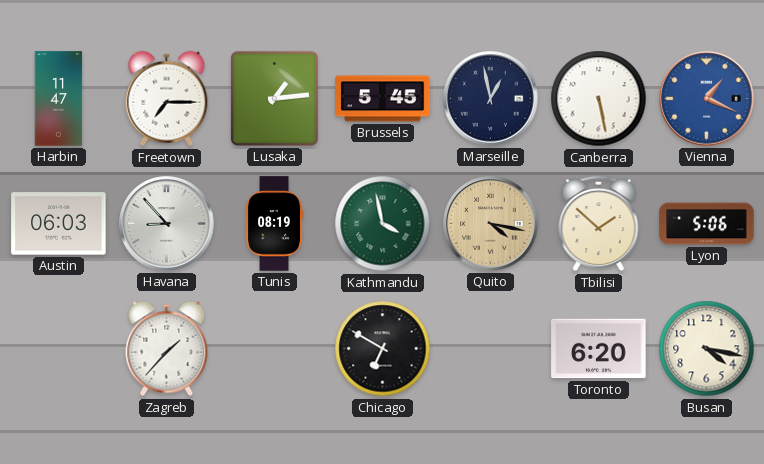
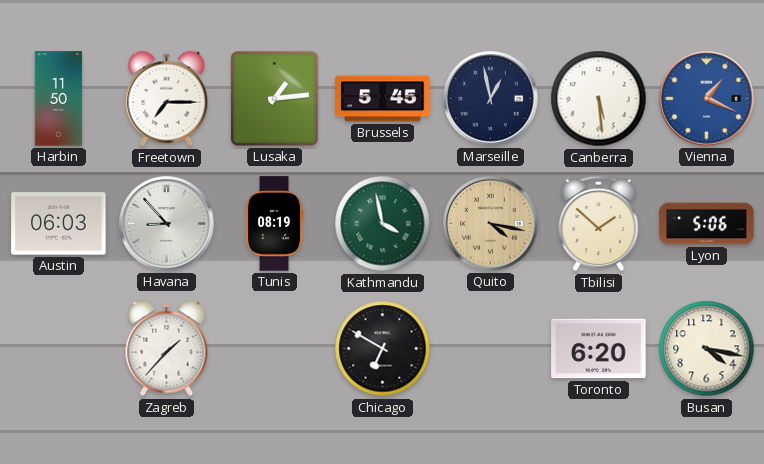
Harbin: 11:47 -> 11:50 (59, 99)
Canberra: 5:28 -> 5:29 (599, 99)
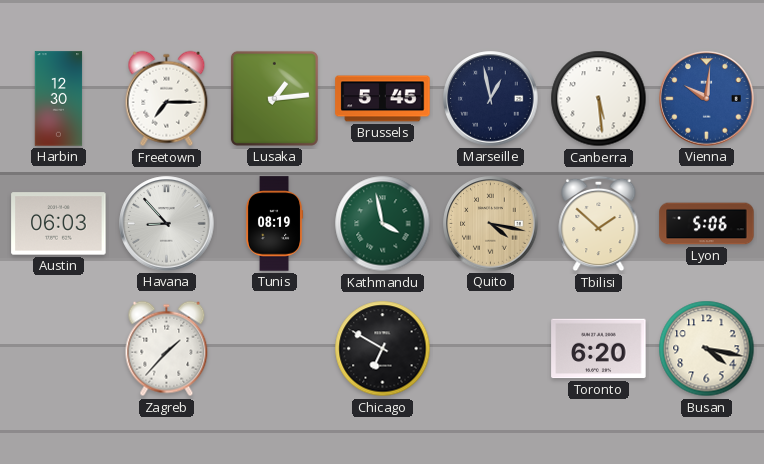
Harbin: 11:50 -> 12:30 (59, 99)
Vienna: 1:19 -> 10:01 (707, 99)
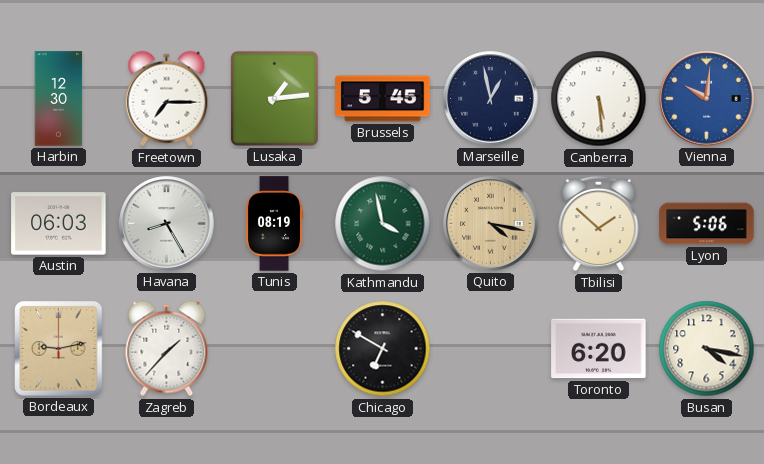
Havana: 8:53 -> 8:25 (167, 224)
Bordeaux: none -> 9:13 (59, 349)
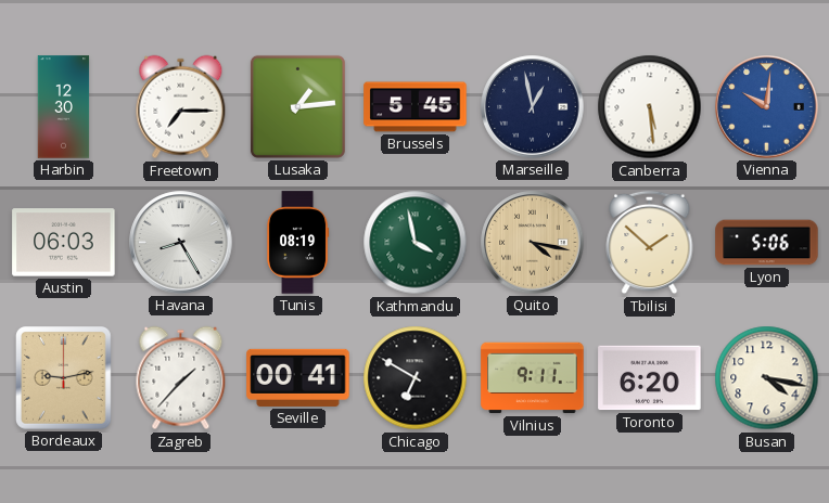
Seville: none -> 00:41 (298, 377)
Vilnius: none -> 9:11 (533, 378)
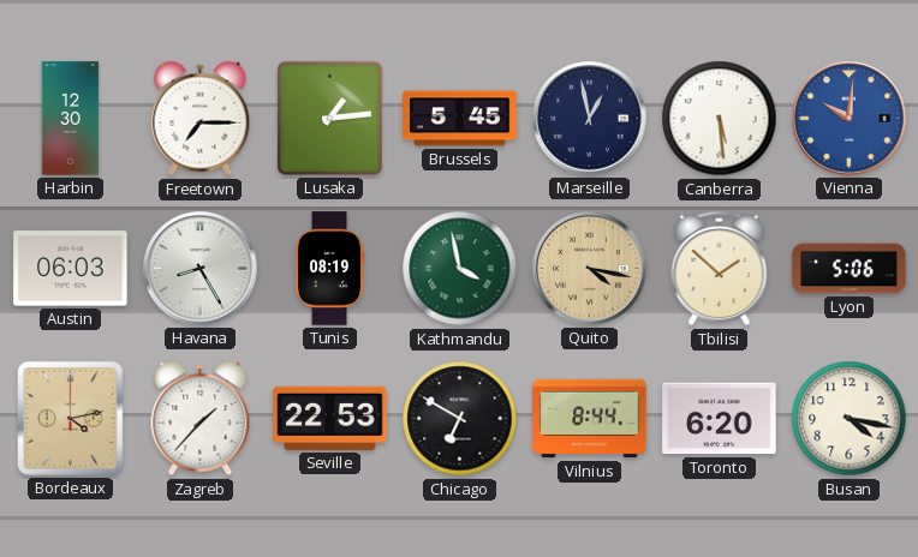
Bordeaux: 9:13 -> 4:13 (71, 419)
Seville: 00:41 -> 22:53 (330, 418)
Vilnius: 9:11 -> 8:44 (590, 419)
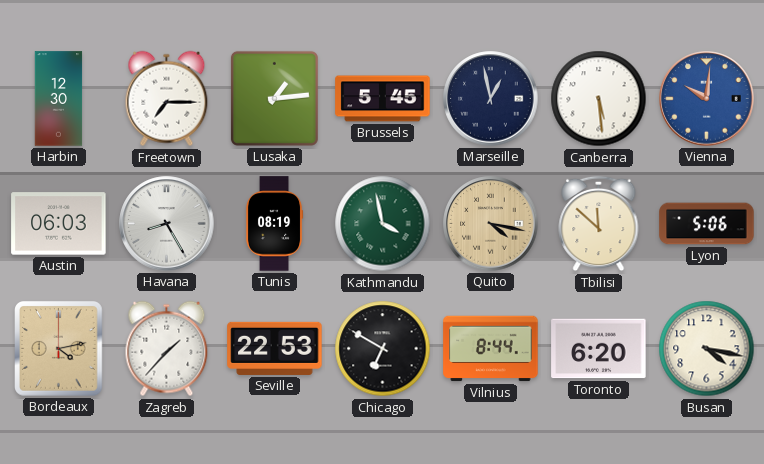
Tbilisi: 1:52 -> 11:52 (599, 224)
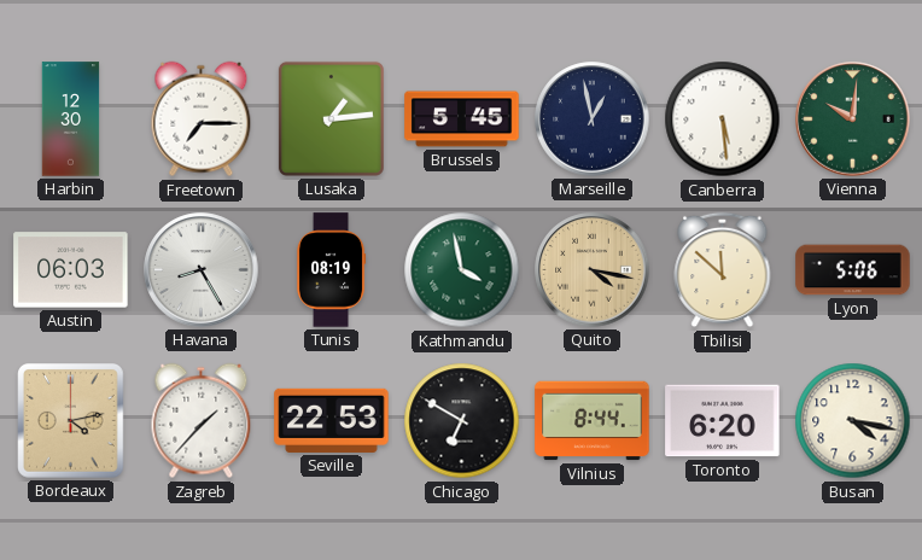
Vienna dial: blue -> green (853, 119)
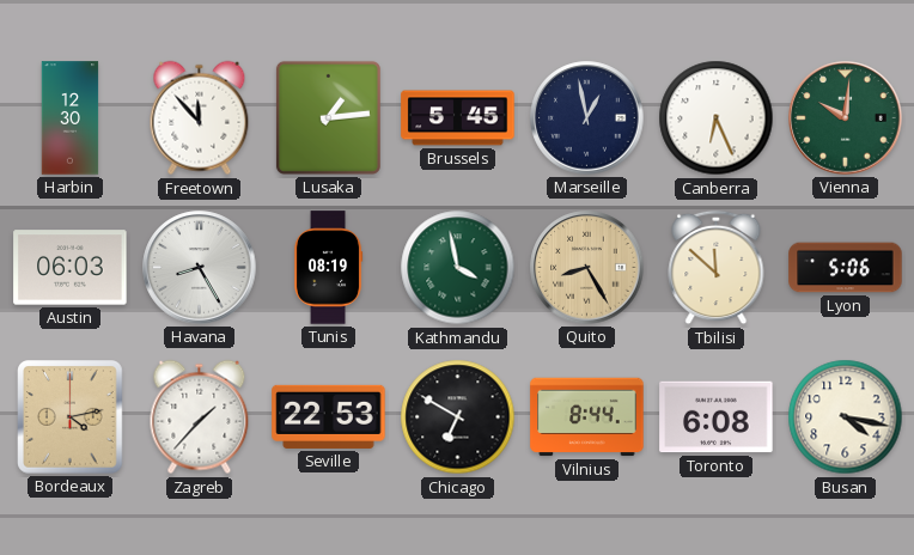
Freetown: 7:15 -> 11:53 (200, 118)
Canberra: 5:29 -> 6:26 (717, 118)
Quito: 4:17 -> 8:25 (587, 268)
Toronto: 6:20 -> 6:08 (717, 417)
